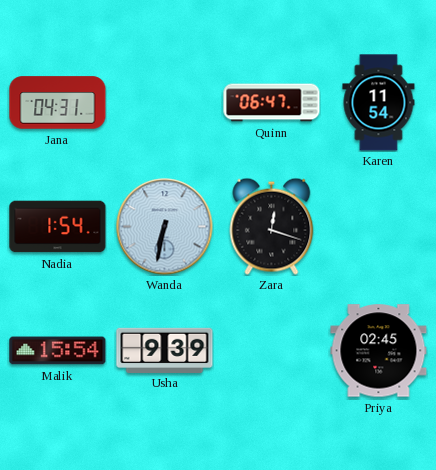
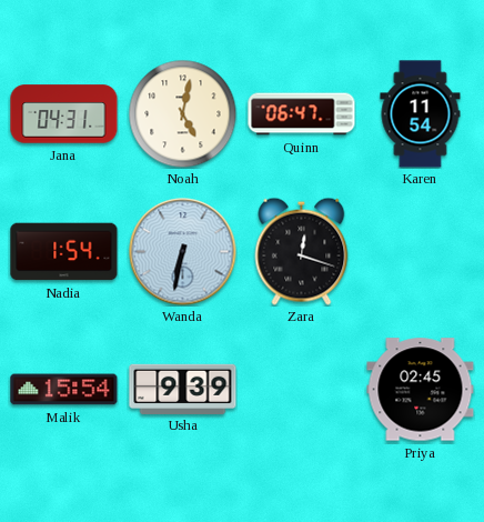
Noah: none -> 5:02 (182, 113)
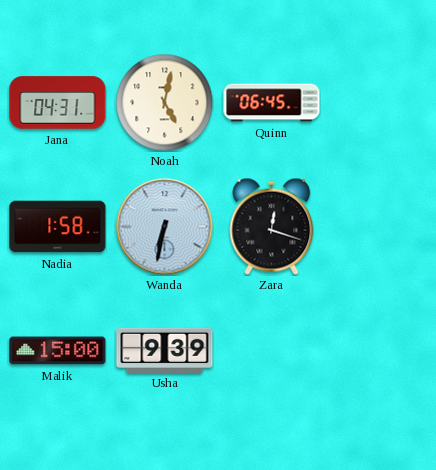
Quinn: 06:47 -> 06:45 (272, 103)
Karen: 11:54 -> none (421, 114)
Nadia: 1:54 -> 1:58 (58, 227)
Malik: 15:54 -> 15:00 (58, 351)
Priya: 02:45 -> none (421, 390)
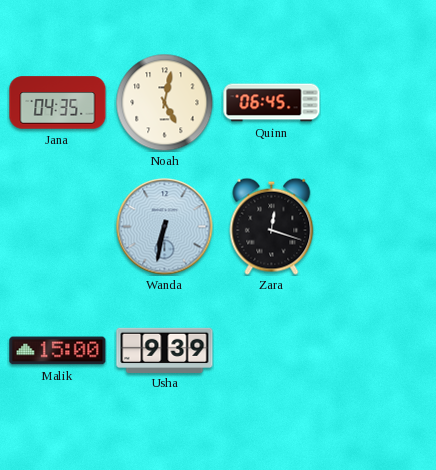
Jana: 04:31 -> 04:35 (58, 103)
Nadia: 1:58 -> none (58, 227)
